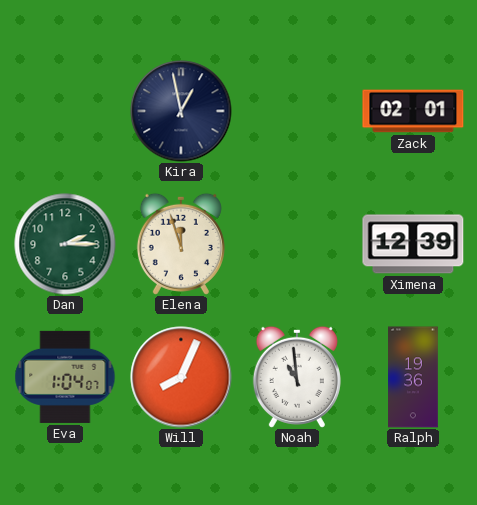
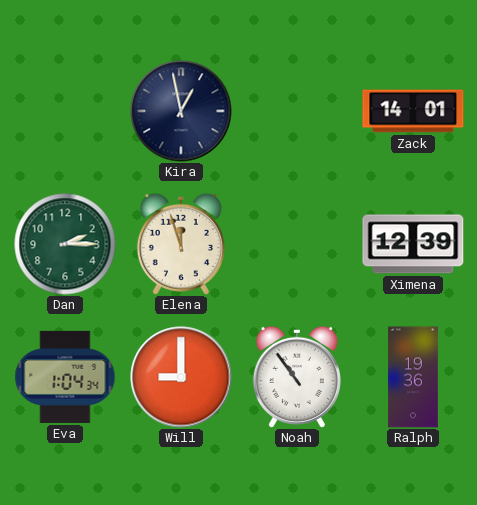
Zack: 02:01 -> 14:01 (413, 111)
Eva: 1:04:07 -> 1:04:34 (65, 377)
Will: 8:04 -> 9:00 (181, 377)
Noah: 10:59 -> 10:54 (297, 377)
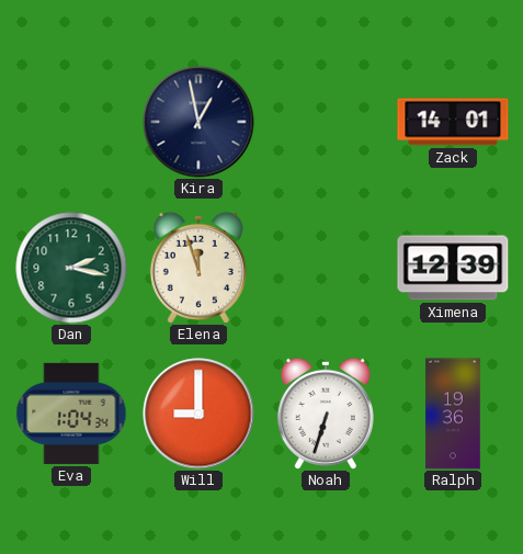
Dan: 2:15 -> 2:17 (71, 268)
Noah: 10:54 -> 6:33 (326, 414)
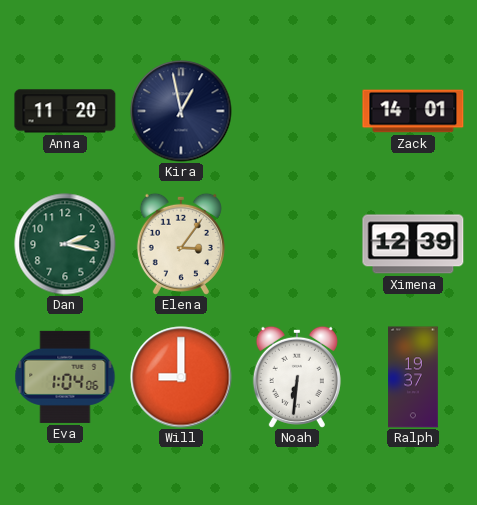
Anna: none -> 11:20 (65, 111)
Elena: 11:57 -> 3:06 (181, 244)
Eva: 1:04:34 -> 1:04:06 (65, 377)
Noah: 6:33 -> 6:31 (297, 377)
Ralph: 19:36 -> 19:37 (413, 377)
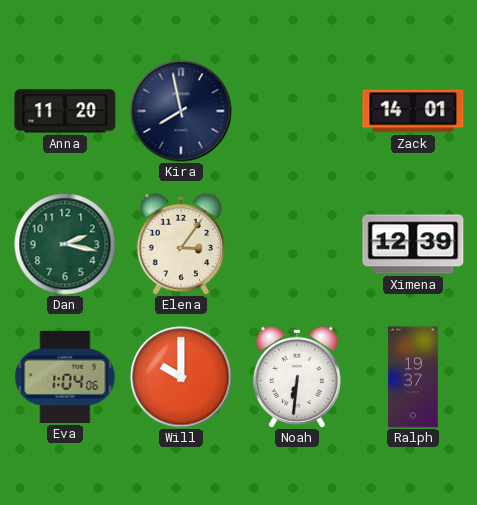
Kira: 12:58 -> 7:58 (181, 111)
Will: 9:00 -> 10:00 (181, 377)
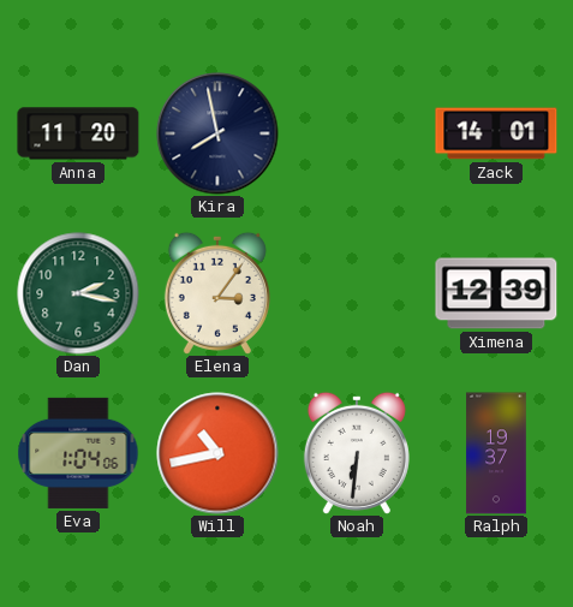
Will: 10:00 -> 10:43 (217, 453)
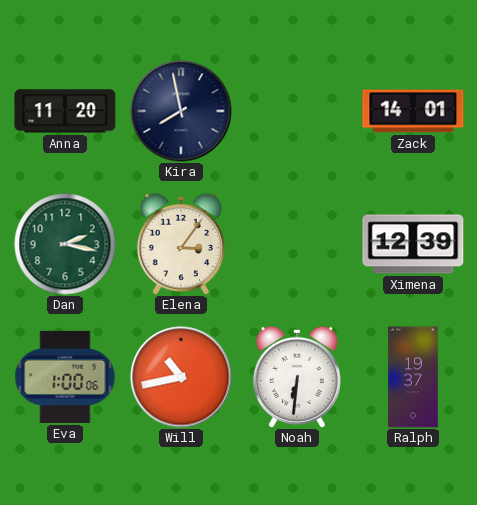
Eva: 1:04 -> 1:00 (65, 377)
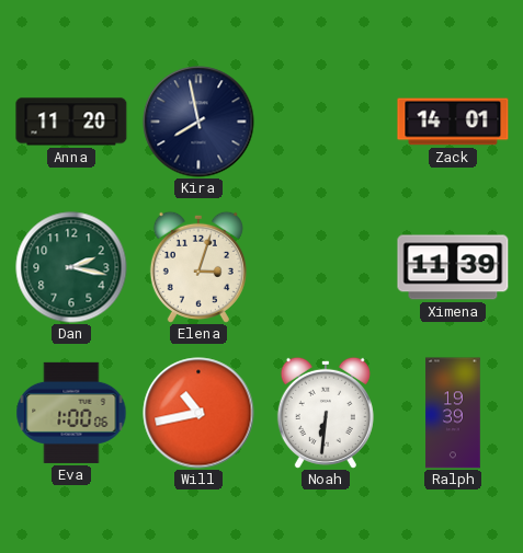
Elena: 3:06 -> 3:03 (198, 267)
Ximena: 12:39 -> 11:39 (453, 267)
Ralph: 19:37 -> 19:39 (453, 413)
